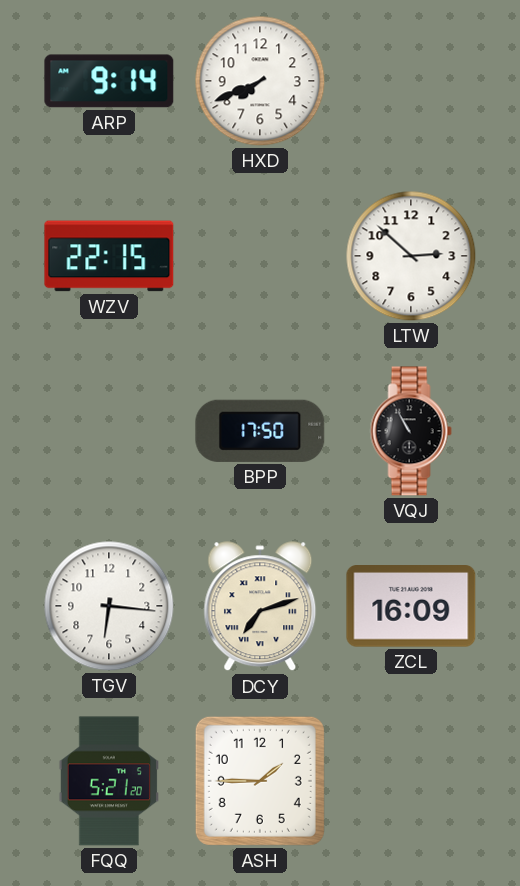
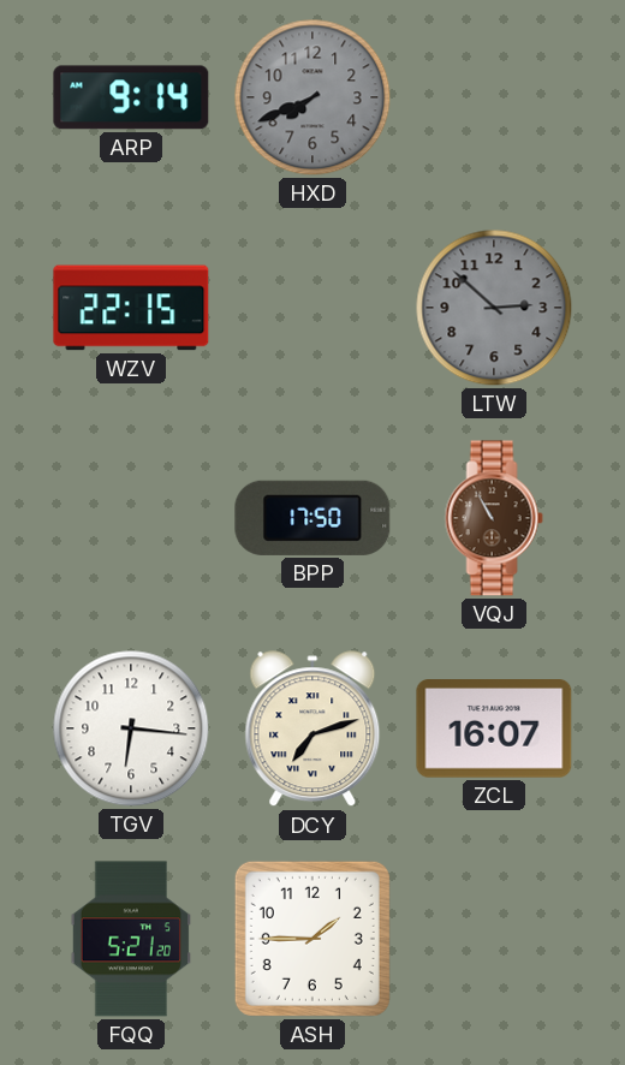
HXD dial: white -> grey (312, 97)
LTW dial: white -> grey (494, 308)
VQJ dial: black -> brown (494, 518)
ZCL: 16:09 -> 16:07 (494, 730)
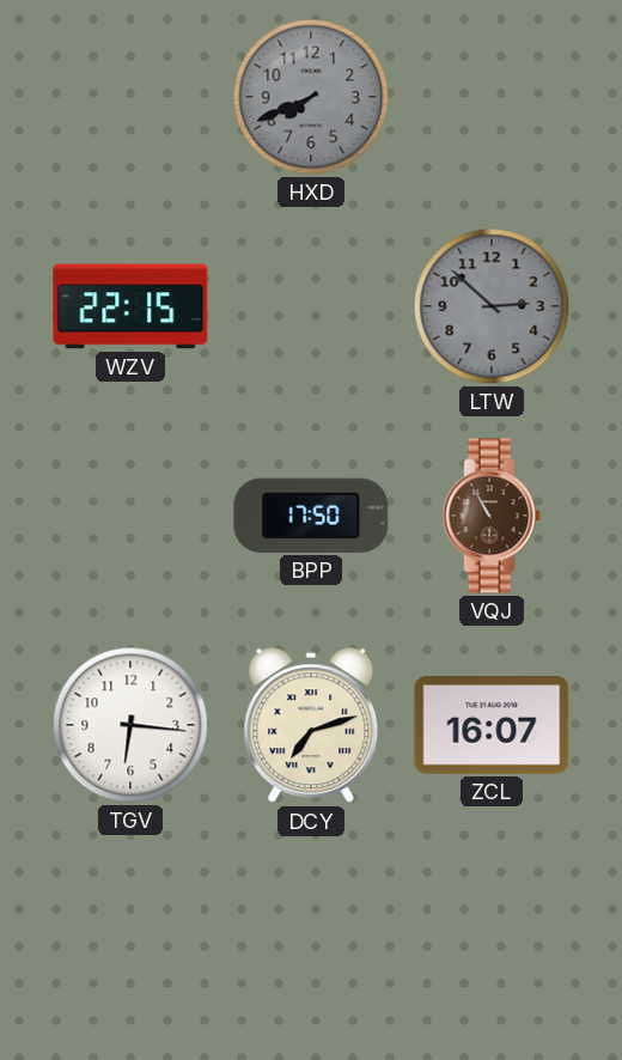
ARP: 9:14 -> none (131, 97)
FQQ: 5:21 -> none (130, 939)
ASH: 1:45 -> none (312, 939)
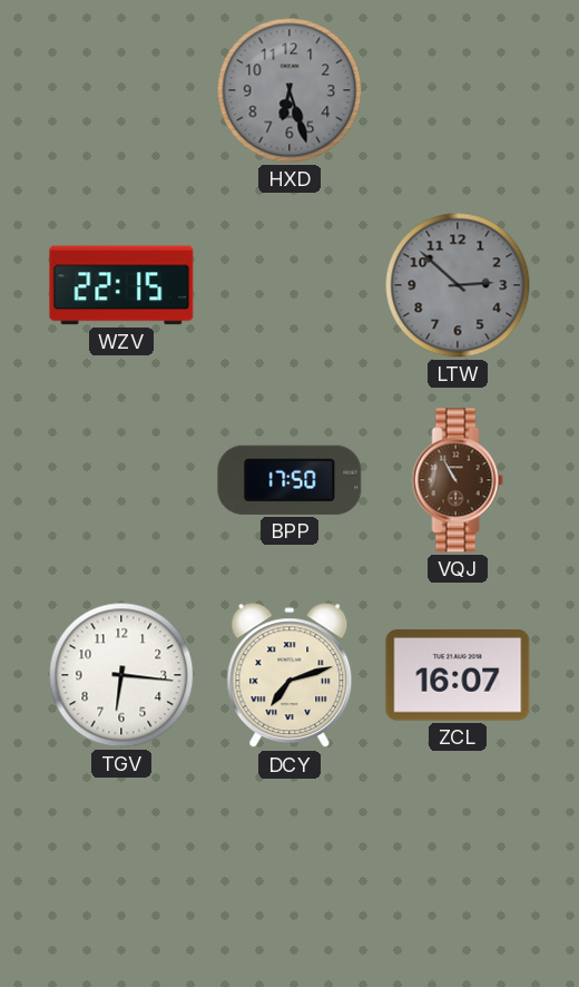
HXD: 7:41 -> 6:27 (289, 90)
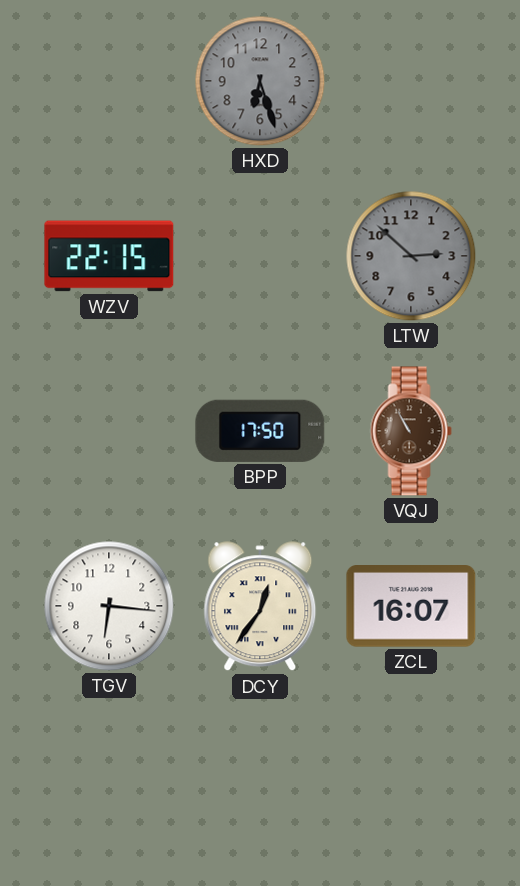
DCY: 7:12 -> 12:36 (260, 607)
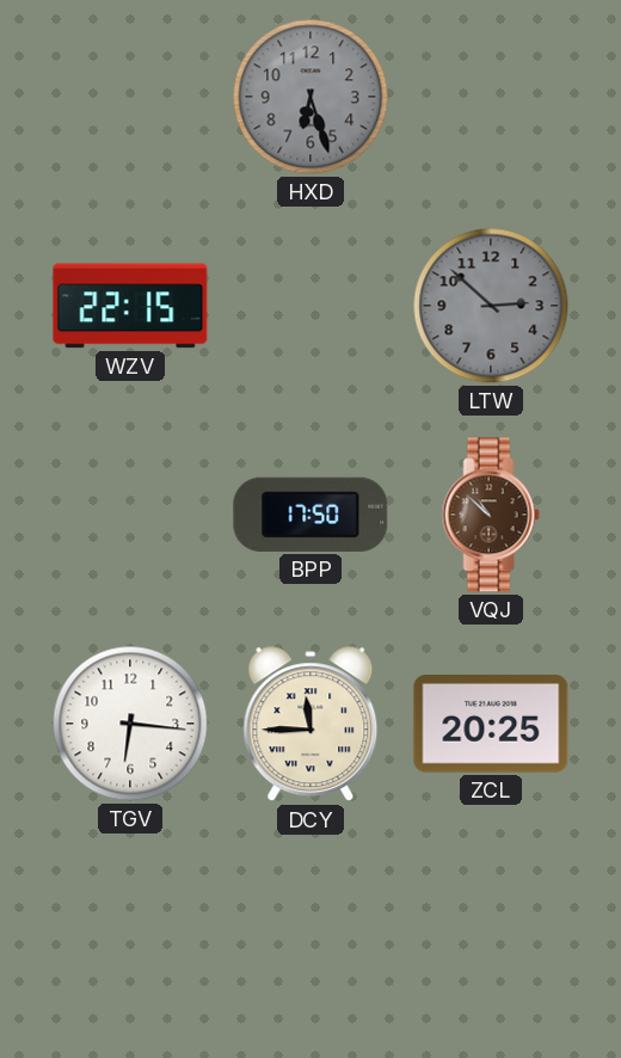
VQJ: 10:55 -> 10:52 (491, 515)
DCY: 12:36 -> 11:45 (310, 725)
ZCL: 16:07 -> 20:25 (491, 725)
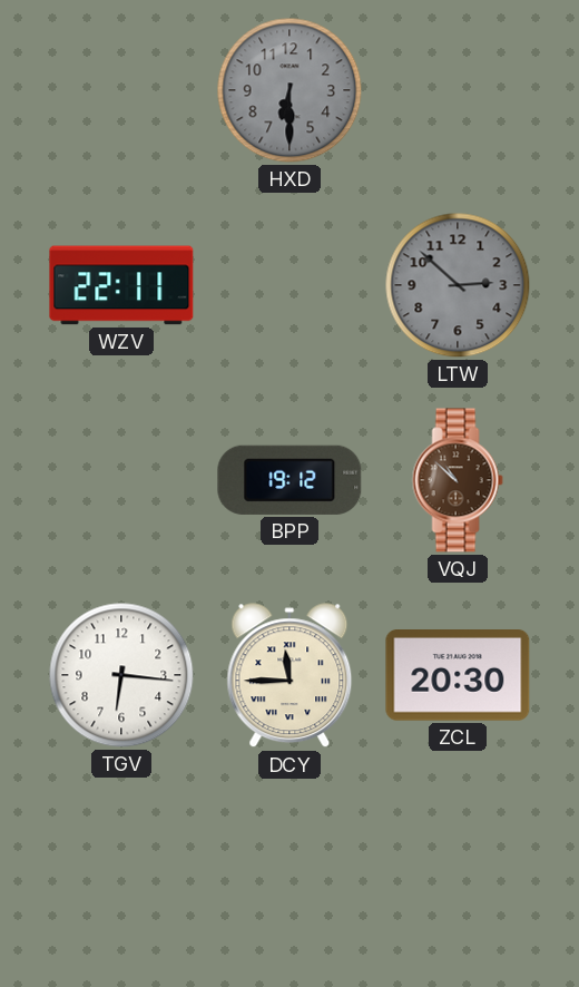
HXD: 6:27 -> 6:30 (289, 90)
WZV: 22:15 -> 22:11 (121, 285)
BPP: 17:50 -> 19:12 (289, 480)
ZCL: 20:25 -> 20:30 (458, 676)
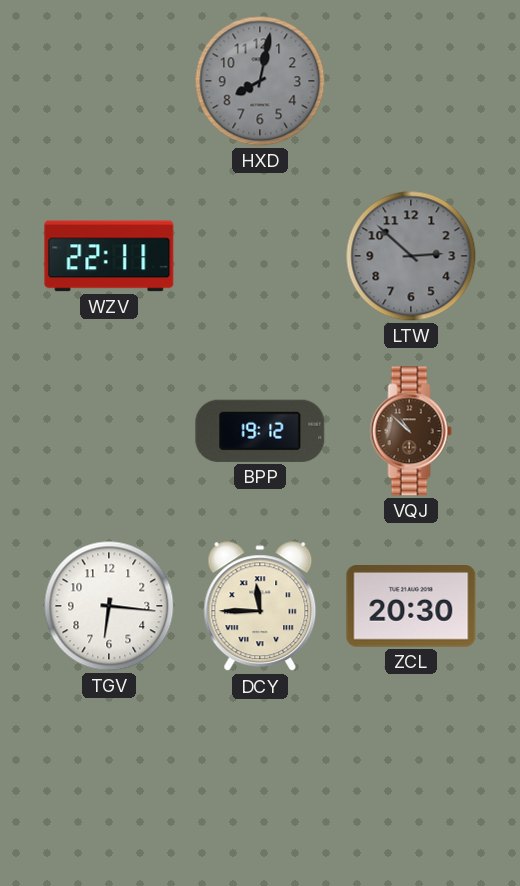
HXD: 6:30 -> 8:02 (260, 81)
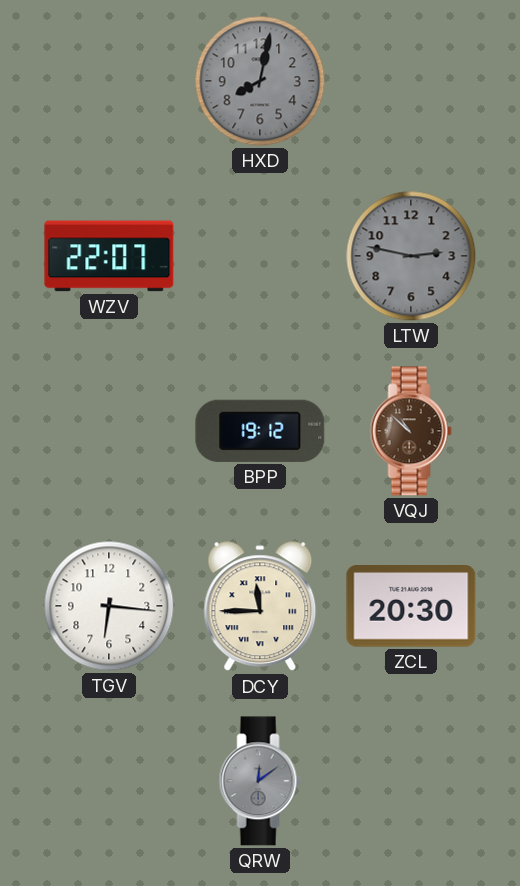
WZV: 22:11 -> 22:07 (109, 256)
LTW: 2:52 -> 2:47 (411, 256)
QRW: none -> 12:09 (260, 781)
